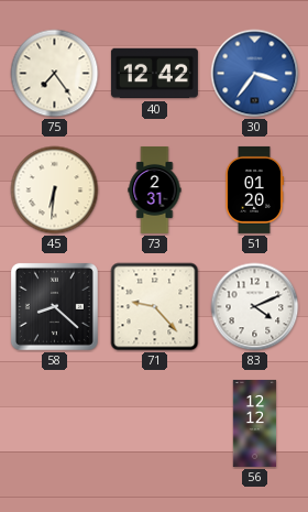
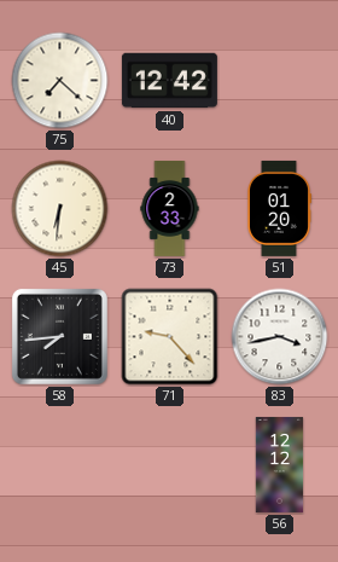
75: 7:24 -> 7:22 (60, 81)
30: 3:36 -> none (255, 74)
73: 2:31 -> 2:33 (170, 208)
58: 8:22 -> 7:44 (59, 336)
83: 4:11 -> 3:43 (280, 337)
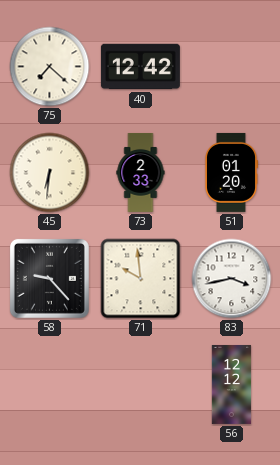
58: 7:44 -> 9:23 (49, 278)
71: 9:23 -> 9:59 (141, 279)
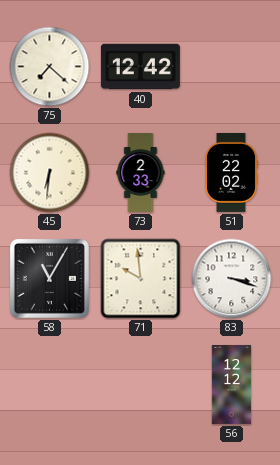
51: 01:20 -> 22:02 (230, 172)
58: 9:23 -> 11:05 (49, 278)
83: 3:43 -> 3:18 (232, 279)
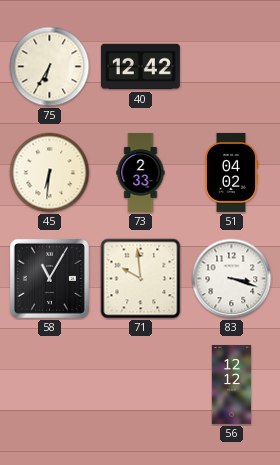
75: 7:22 -> 6:35 (50, 67)
51: 22:02 -> 04:02 (230, 172)
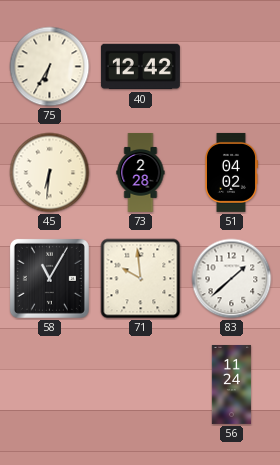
73: 2:33 -> 2:28 (141, 172)
83: 3:18 -> 1:38 (232, 279)
56: 12:12 -> 11:24 (232, 384)
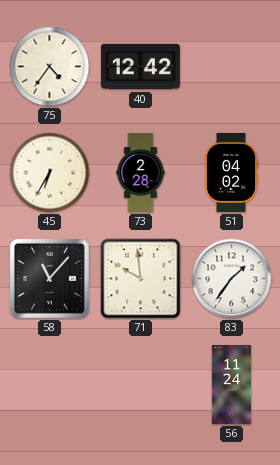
75: 6:35 -> 4:36 (50, 67)
45: 6:31 -> 6:35 (50, 173)
58: 11:05 -> 11:07 (49, 278)
83: 1:38 -> 1:36 (232, 279)
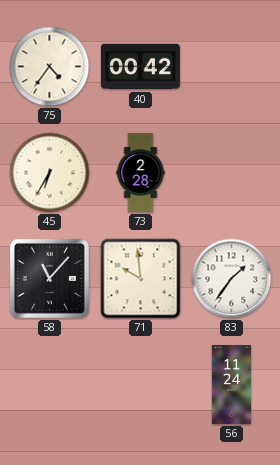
40: 12:42 -> 00:42 (140, 67)
51: 04:02 -> none (230, 172)
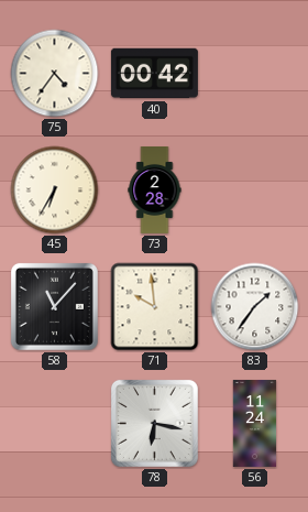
78: none -> 6:17 (154, 423)
